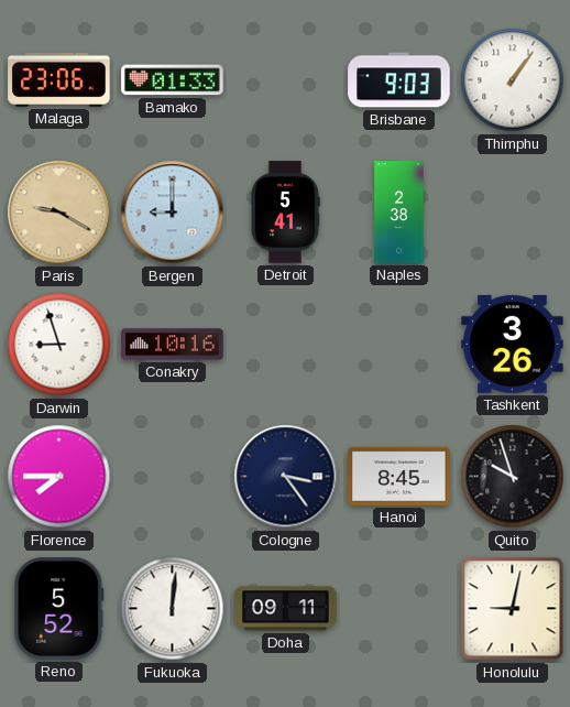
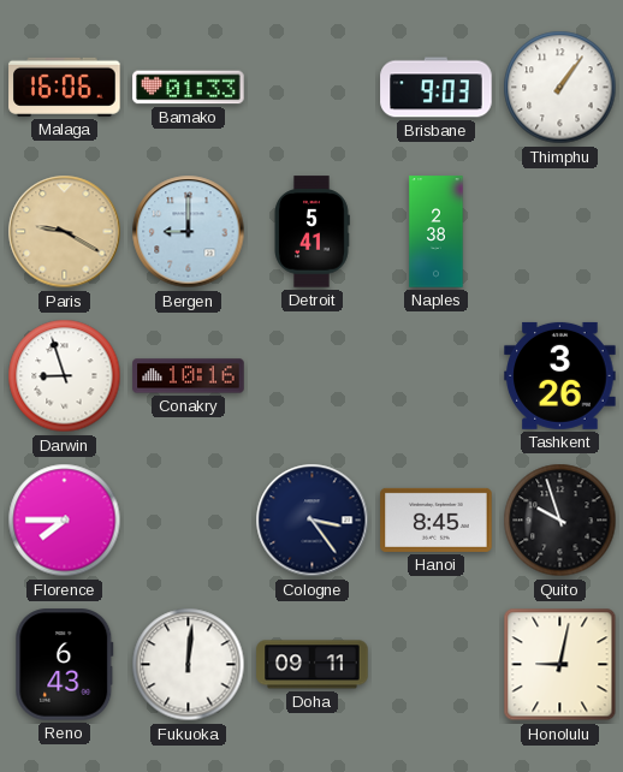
Malaga: 23:06 -> 16:06 (65, 87)
Reno: 5:52 -> 6:43 (65, 665)
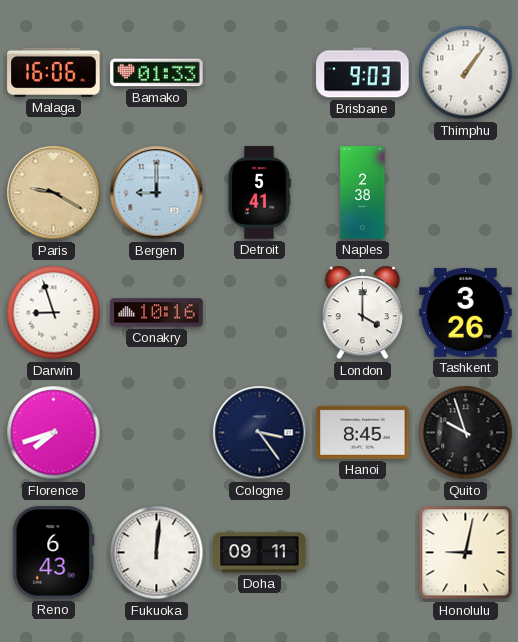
London: none -> 4:00 (362, 313)
Florence: 7:45 -> 7:42 (54, 433)
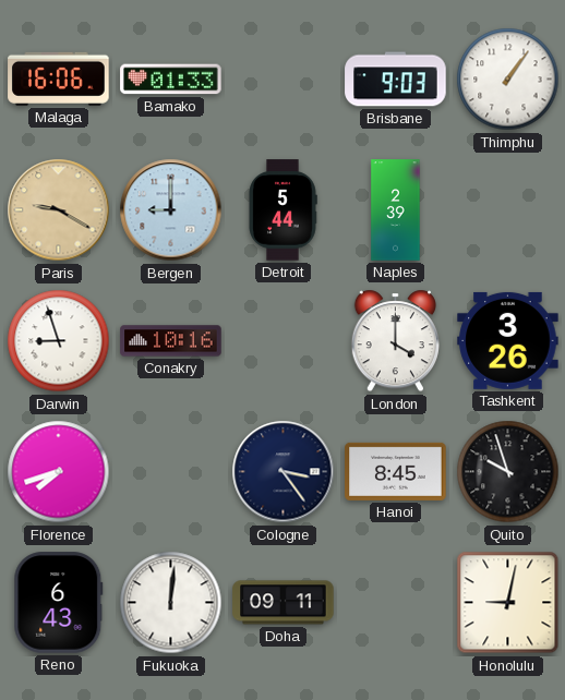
Detroit: 5:41 -> 5:44 (282, 210)
Naples: 2:38 -> 2:39 (396, 210)
